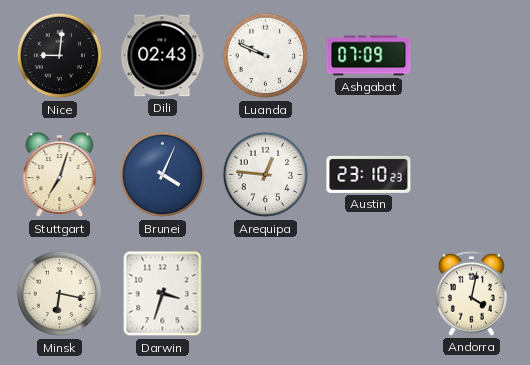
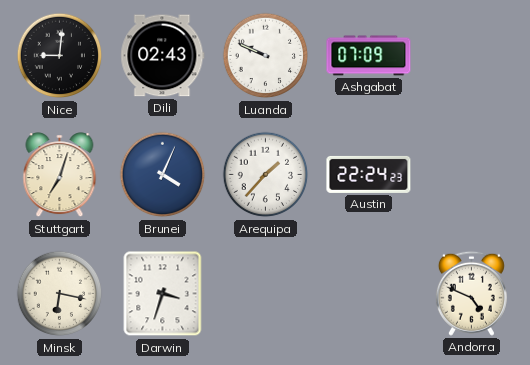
Arequipa: 12:46 -> 1:37 (266, 175)
Austin: 23:10 -> 22:24 (369, 174)
Andorra: 4:02 -> 4:49 (471, 293)
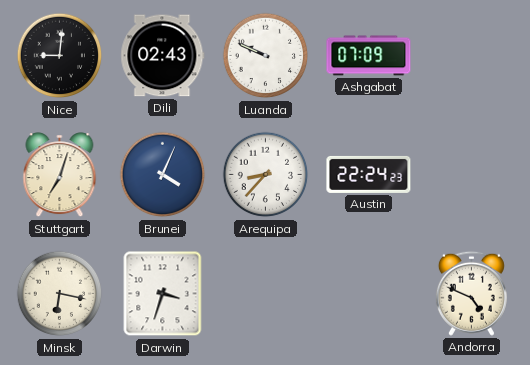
Arequipa: 1:37 -> 8:37 (266, 175)
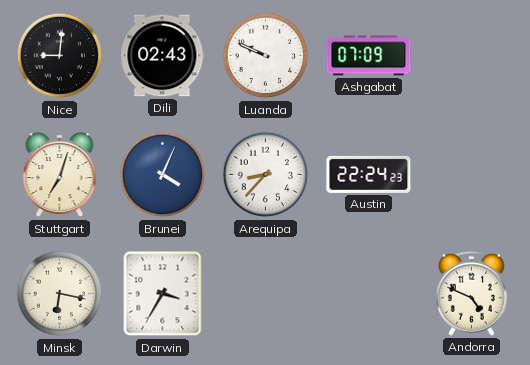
Darwin: 3:33 -> 3:35 (163, 294)
